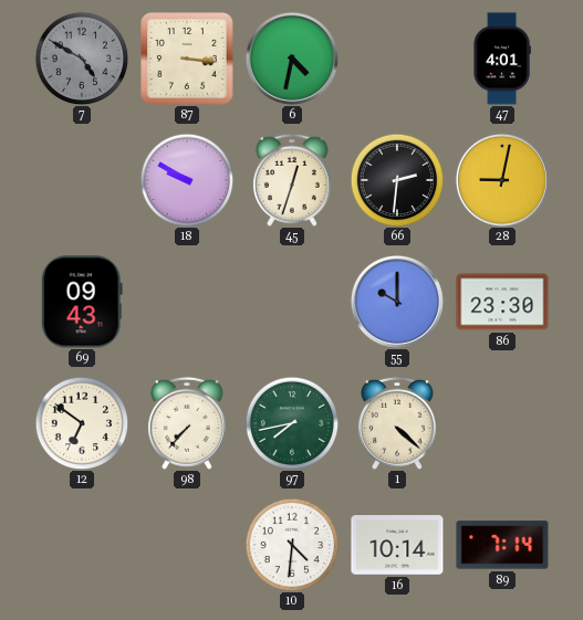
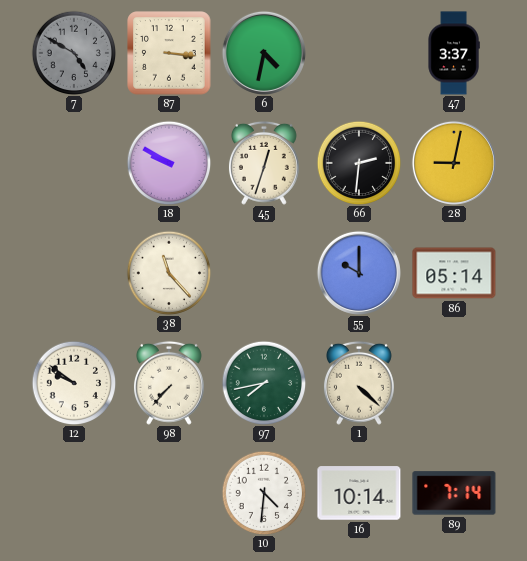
47: 4:01 -> 3:37 (454, 53)
69: 09:43 -> none (82, 302)
38: none -> 11:23 (169, 273)
86: 23:30 -> 05:14 (454, 273)
12: 6:51 -> 9:51 (74, 383)
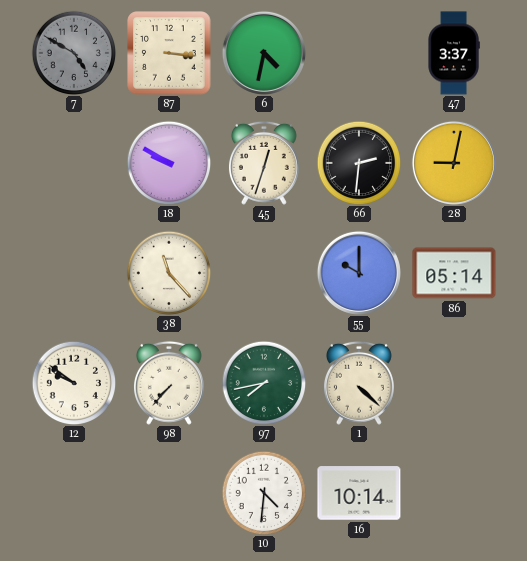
89: 7:14 -> none (454, 493)
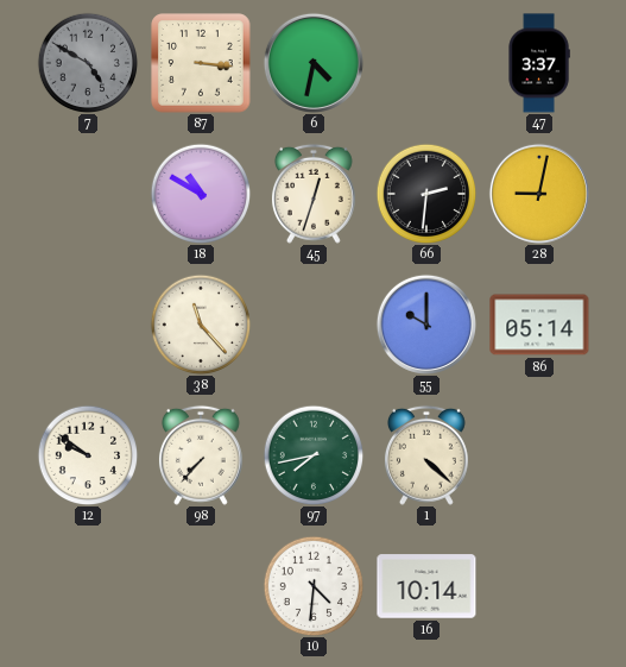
18: 9:50 -> 10:50 (201, 194)
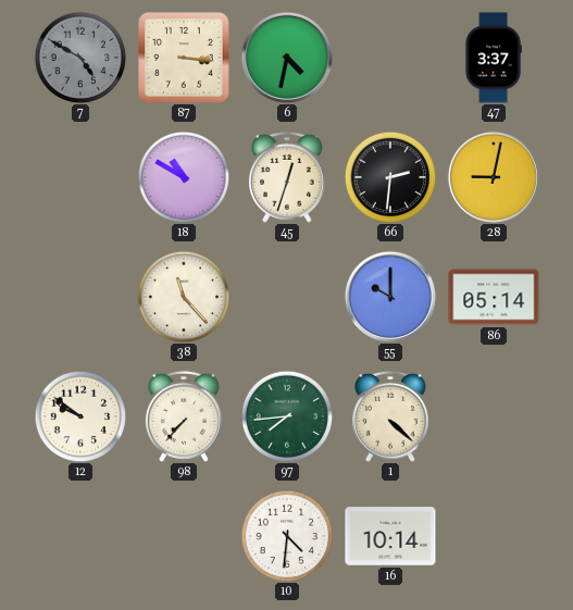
97: 7:43 -> 7:44 (287, 416)
